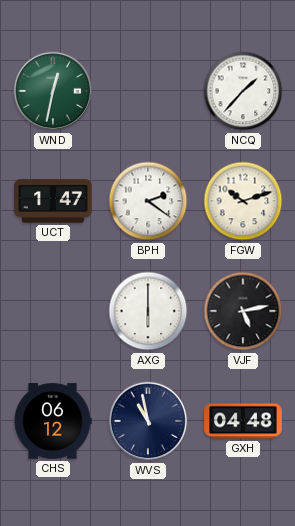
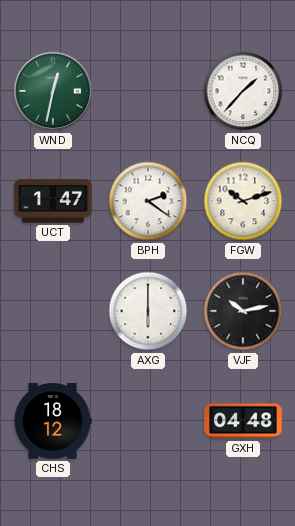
VJF: 5:13 -> 10:13 (243, 311)
CHS: 06:12 -> 18:12 (53, 421)
WVS: 10:58 -> none (148, 421)
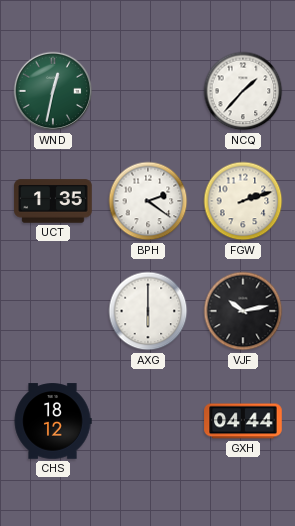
UCT: 1:47 -> 1:35 (53, 201)
FGW: 10:12 -> 2:12 (243, 201)
GXH: 04:48 -> 04:44 (243, 421)
